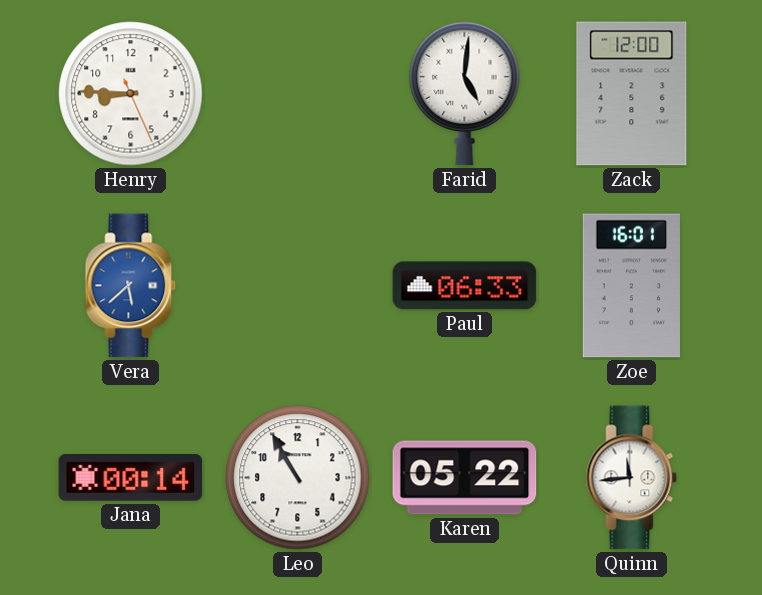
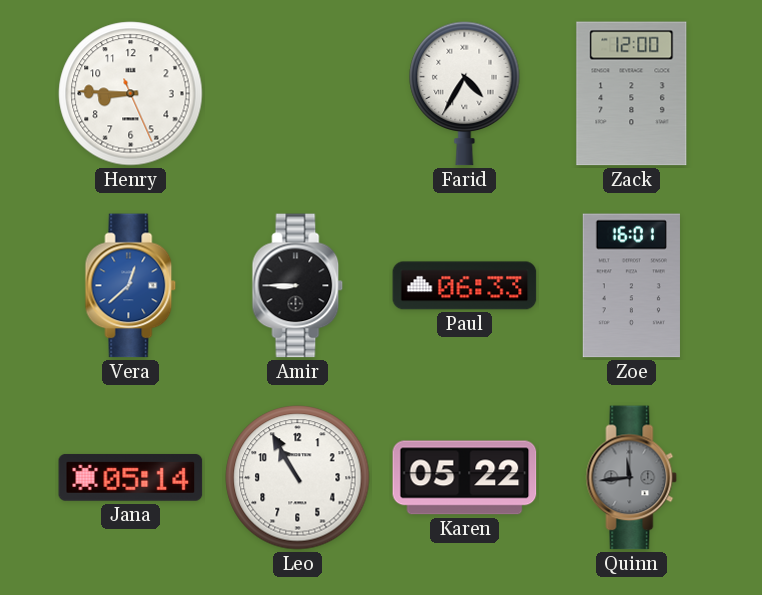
Farid: 5:01 -> 4:35 (465, 93)
Vera: 5:38 -> 12:38 (131, 286)
Amir: none -> 8:45 (298, 286)
Jana: 00:14 -> 05:14 (131, 477)
Quinn dial: white -> grey (632, 478)
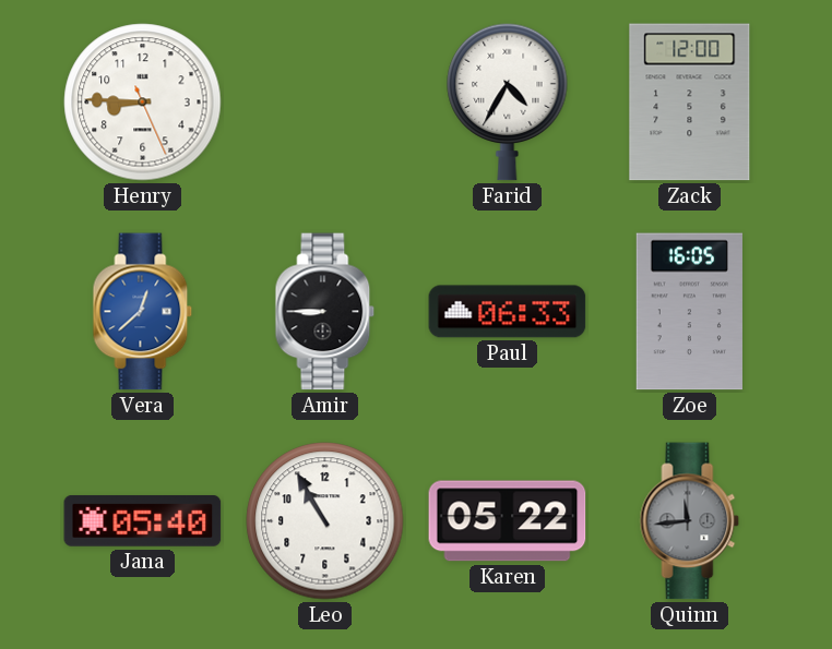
Zoe: 16:01 -> 16:05 (689, 312)
Jana: 05:14 -> 05:40 (143, 520)
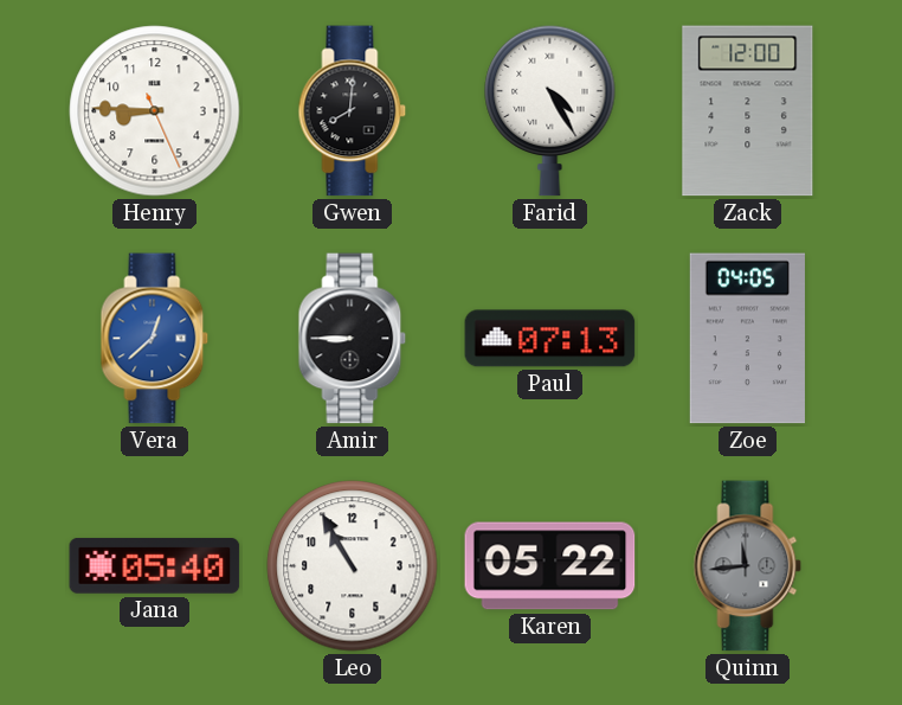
Gwen: none -> 8:01 (353, 111)
Farid: 4:35 -> 4:25 (550, 110)
Paul: 06:33 -> 07:13 (550, 339)
Zoe: 16:05 -> 04:05 (747, 339)
